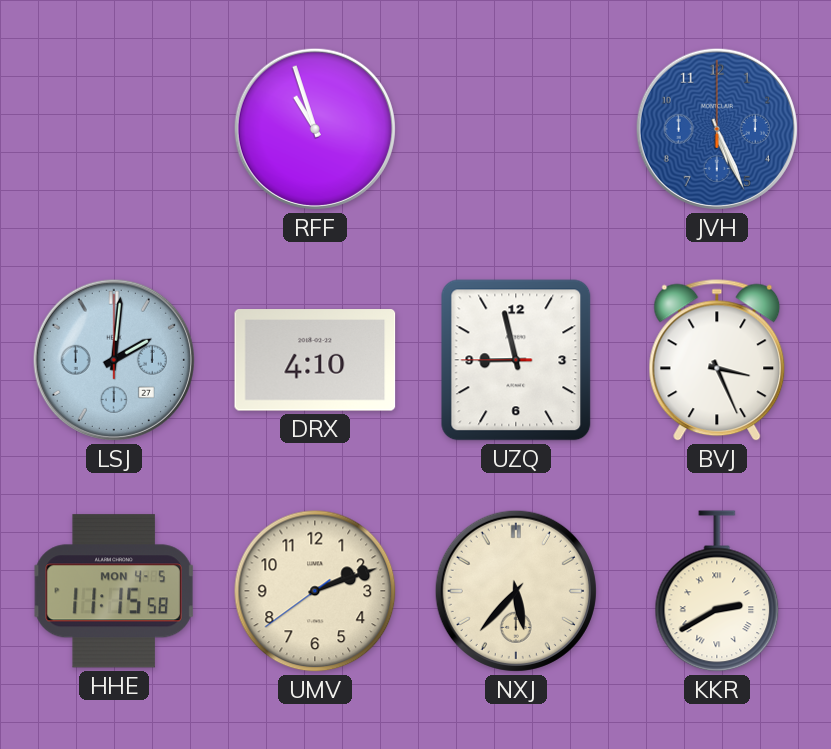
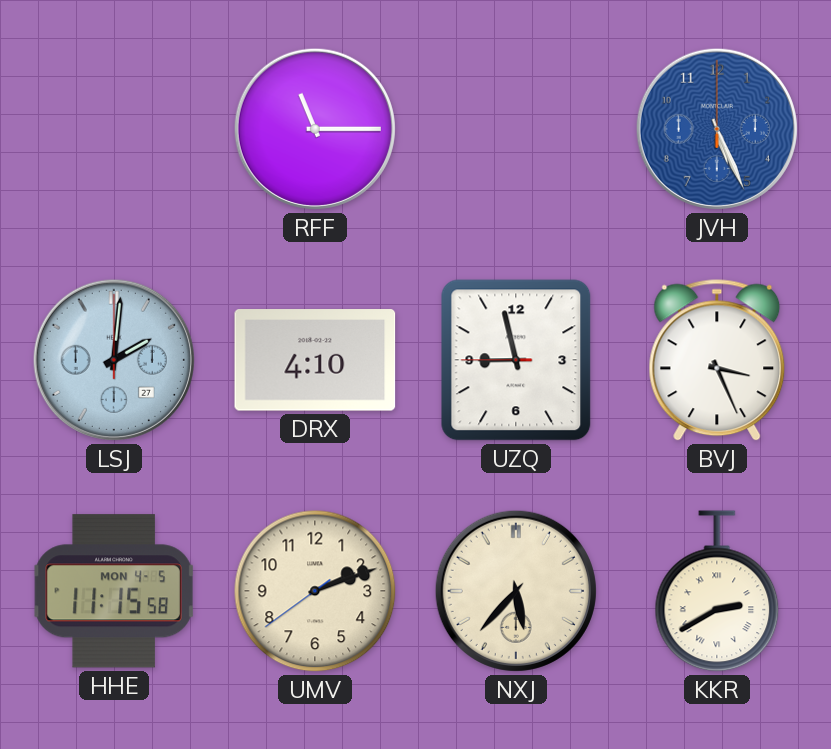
RFF: 10:57 -> 11:15 (315, 129)
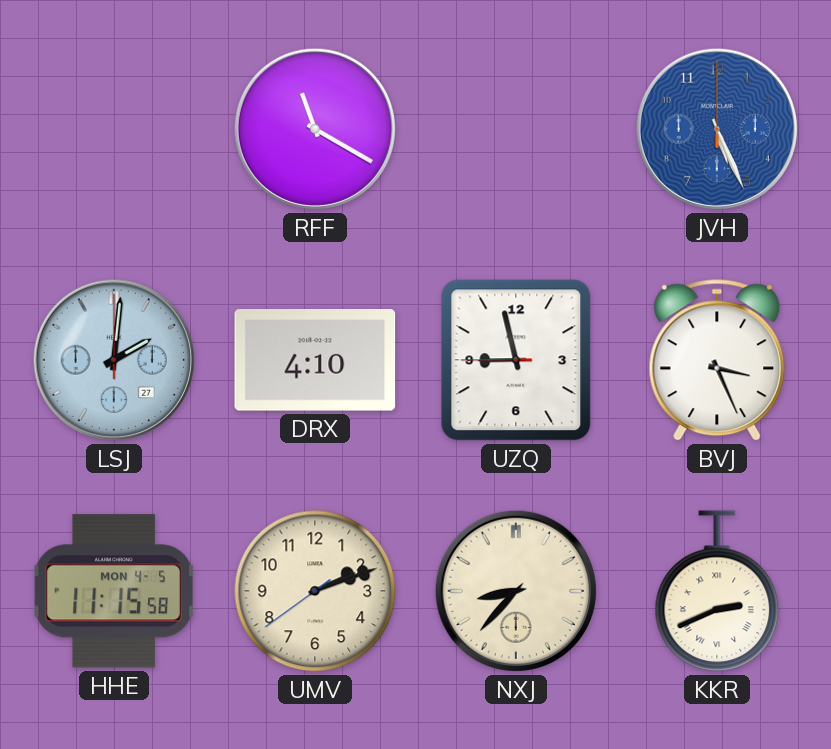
RFF: 11:15 -> 11:20 (315, 129)
NXJ: 5:37 -> 8:37 (516, 591)
KKR: 2:40 -> 2:41 (717, 591)
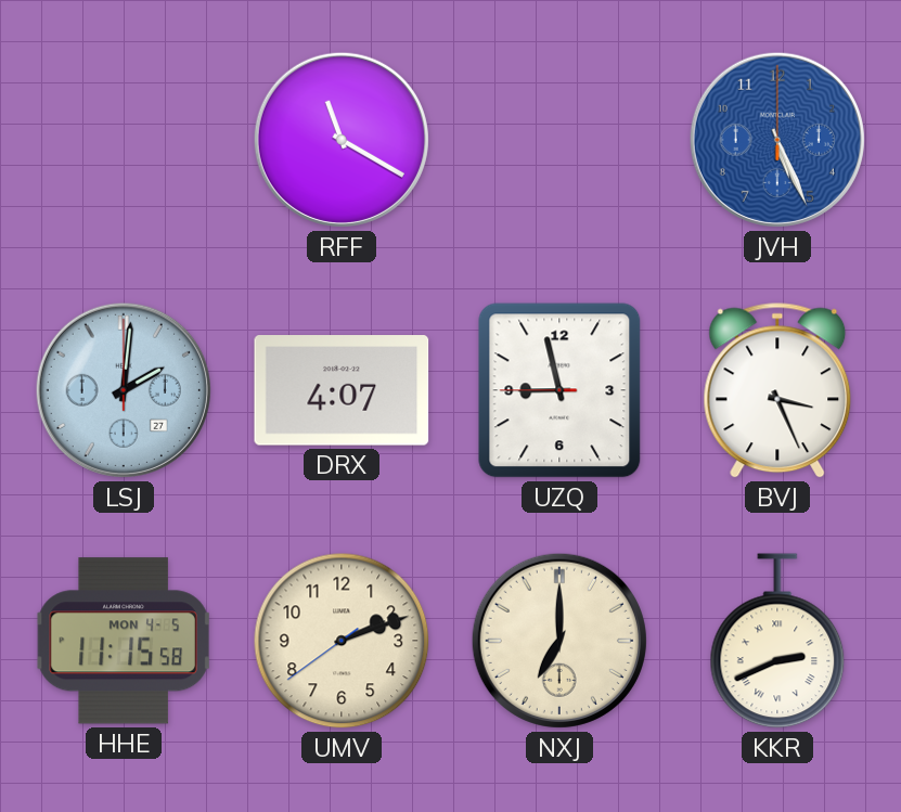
DRX: 4:10 -> 4:07 (342, 390)
NXJ: 8:37 -> 7:00 (559, 641)
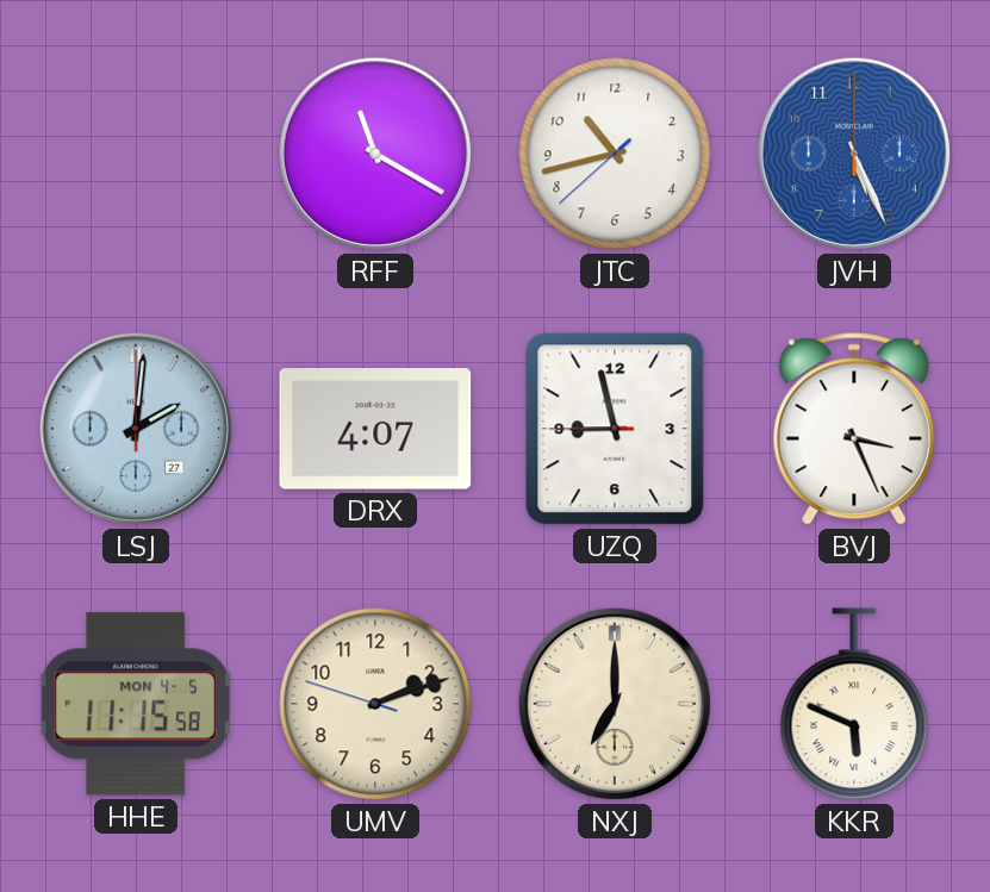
JTC: none -> 10:42 (615, 154)
UMV: 2:11:39 -> 2:11:48 (375, 704)
KKR: 2:41 -> 5:49 (854, 704)
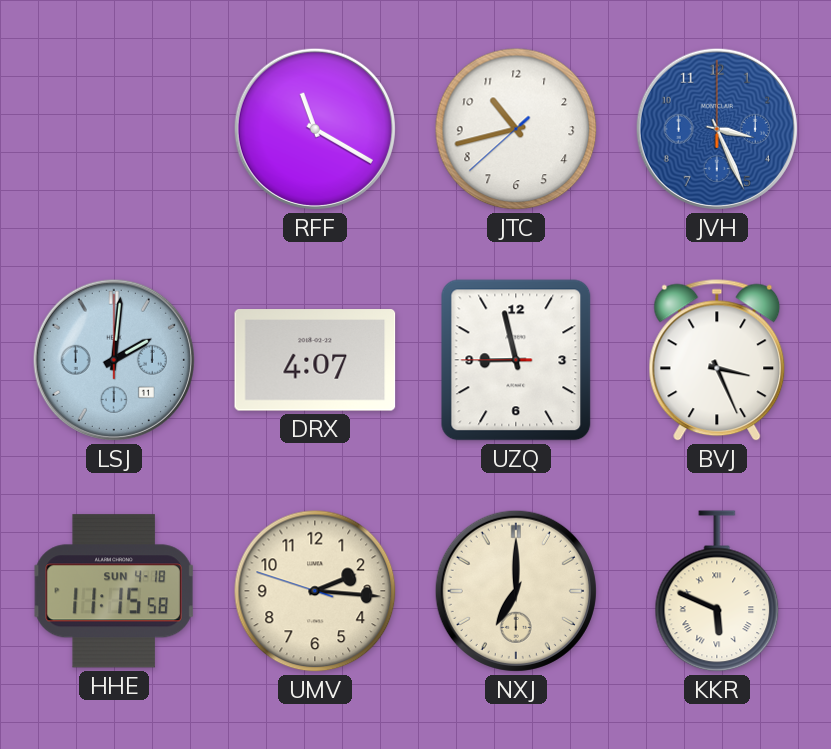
JVH: 5:26 -> 3:26 (717, 129)
LSJ date: 27 -> 11 (114, 360)
HHE date: MON 4-5 -> SUN 4-18 (114, 591)
UMV: 2:11 -> 2:15 (315, 591)
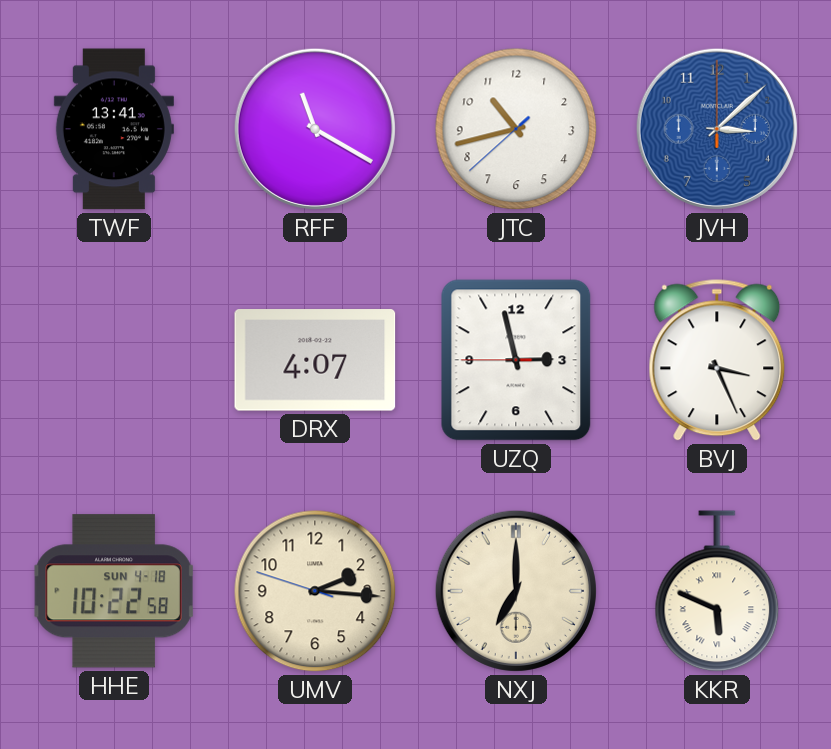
TWF: none -> 13:41 (114, 129)
JVH: 3:26 -> 3:08 (717, 129)
LSJ: 2:01 -> none (114, 360)
UZQ: 8:57 -> 2:57 (516, 360)
HHE: 11:15 -> 10:22 (114, 591)
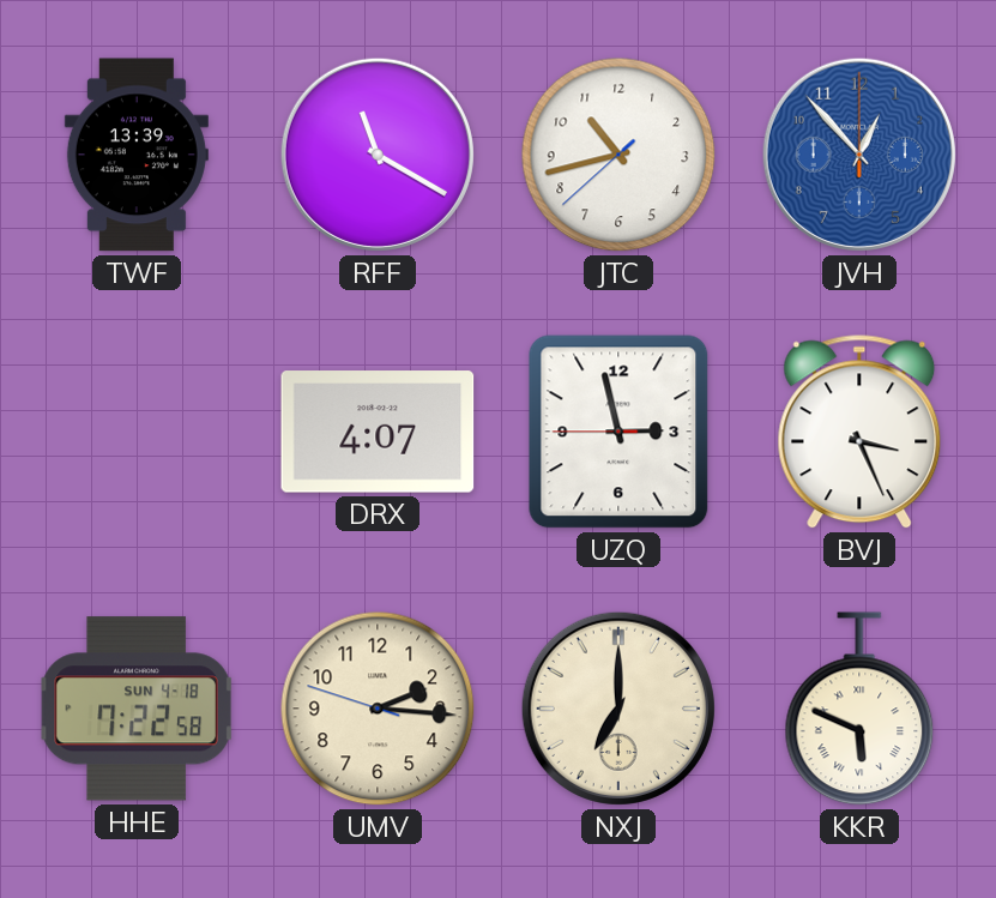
TWF: 13:41 -> 13:39 (137, 155)
JVH: 3:08 -> 12:53 (859, 155)
HHE: 10:22 -> 7:22 (137, 709)
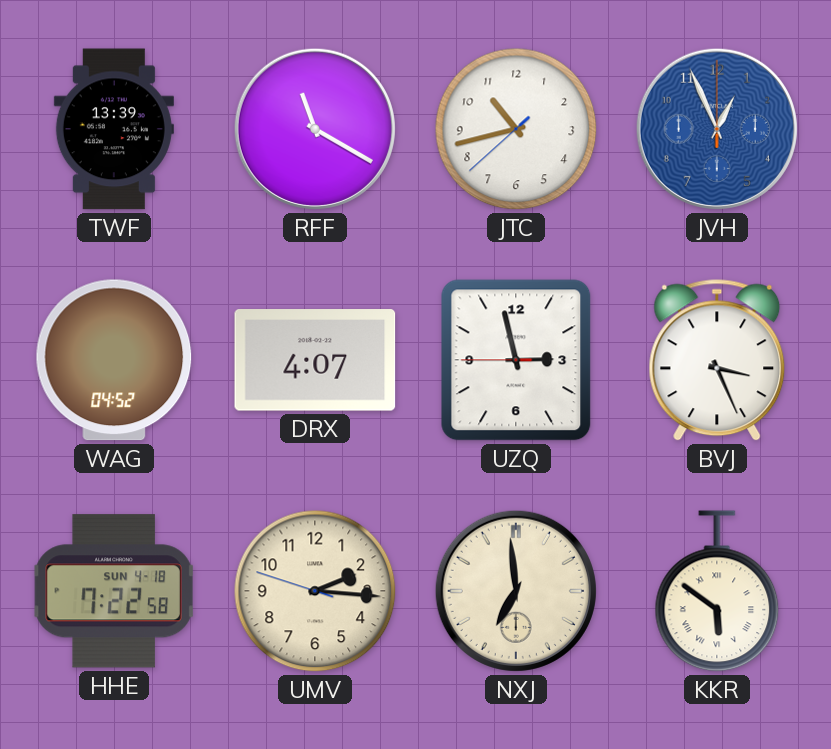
JVH: 12:53 -> 12:56 (717, 129)
WAG: none -> 04:52 (114, 360)
NXJ: 7:00 -> 6:59 (516, 591)
KKR: 5:49 -> 5:51 (717, 591)
